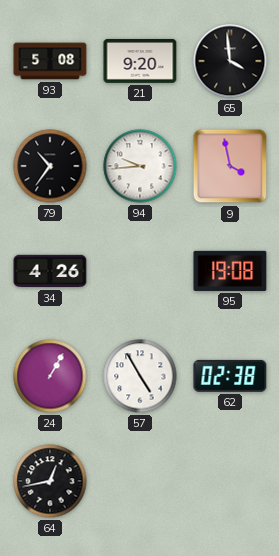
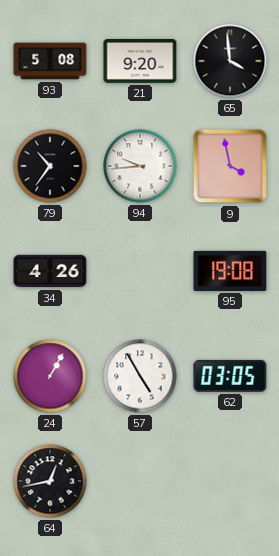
62: 02:38 -> 03:05 (230, 376)
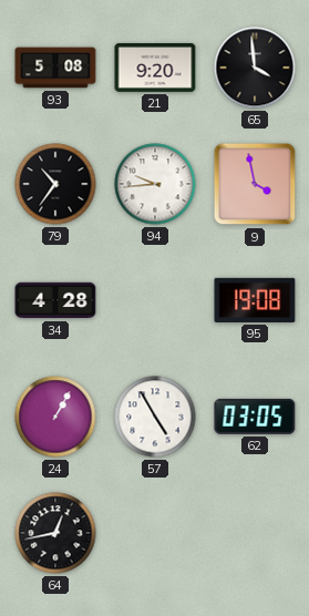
34: 4:26 -> 4:28 (55, 300)
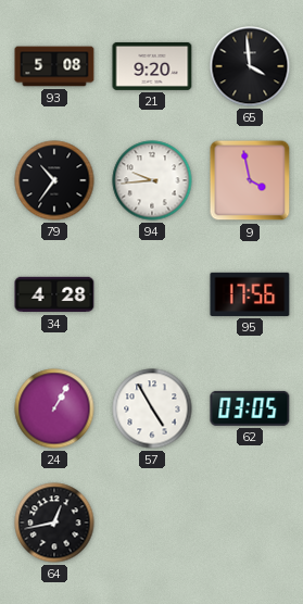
95: 19:08 -> 17:56 (250, 294)
